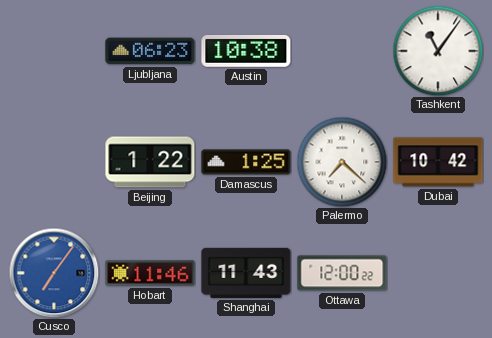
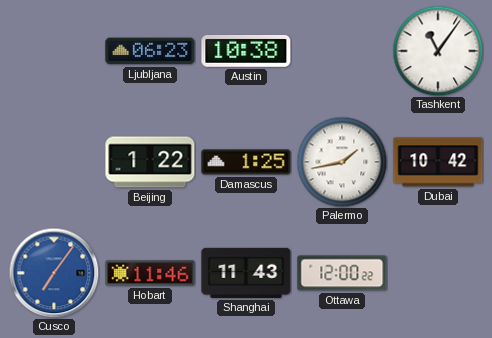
Palermo: 7:22 -> 1:43 (342, 162)
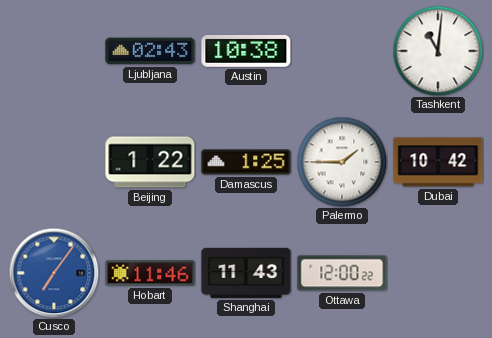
Ljubljana: 06:23 -> 02:43 (150, 51)
Tashkent: 11:06 -> 11:01 (438, 51)
Palermo: 1:43 -> 1:45 (342, 162)
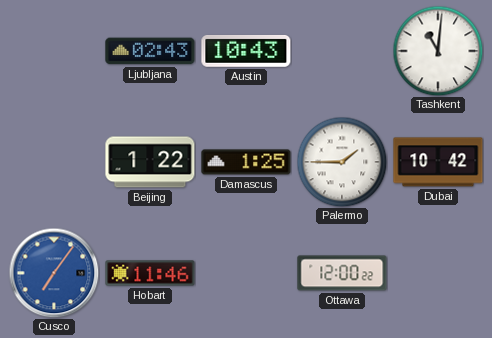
Austin: 10:38 -> 10:43 (246, 51)
Shanghai: 11:43 -> none (246, 273)
